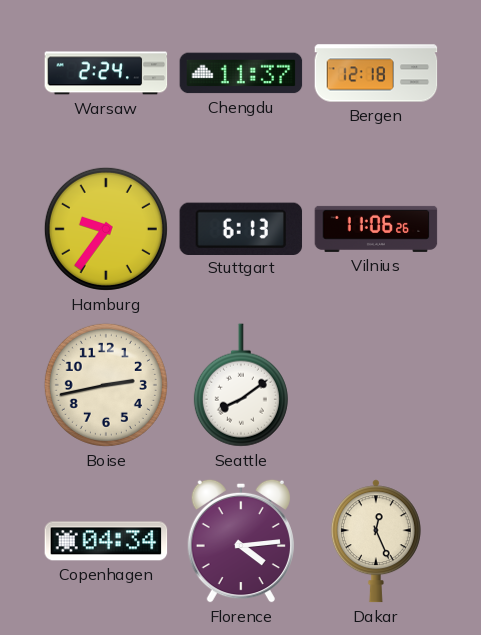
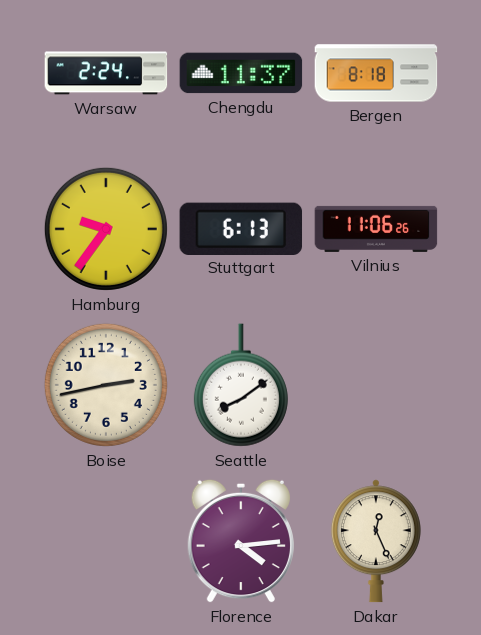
Bergen: 12:18 -> 8:18 (376, 73)
Copenhagen: 04:34 -> none (106, 541)
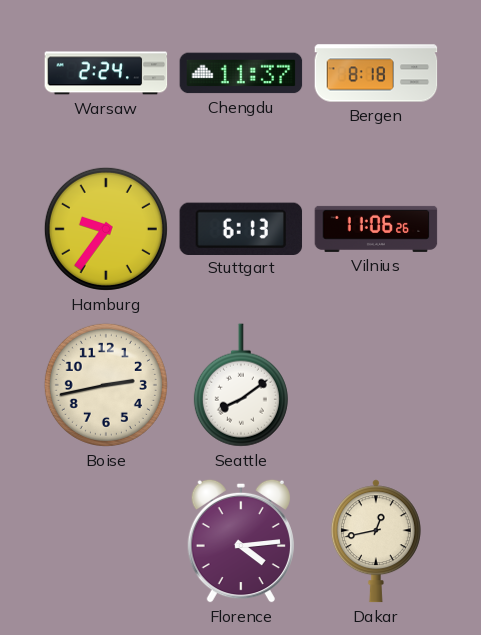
Dakar: 12:26 -> 12:43 (376, 541)
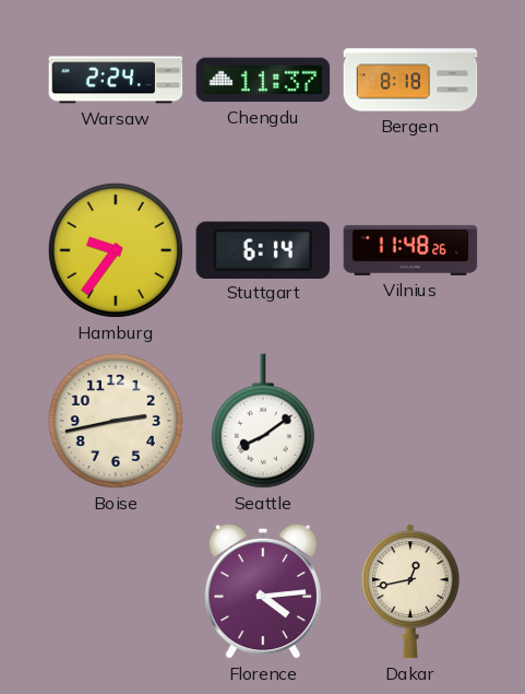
Stuttgart: 6:13 -> 6:14 (263, 249)
Vilnius: 11:06 -> 11:48 (410, 250)
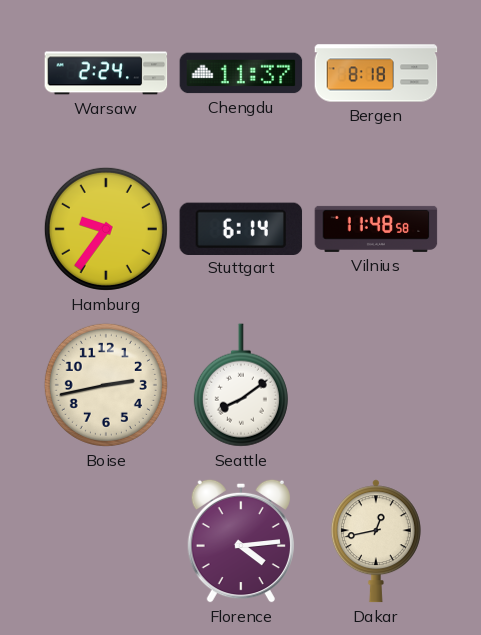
Vilnius: 11:48:26 -> 11:48:58 (376, 229)
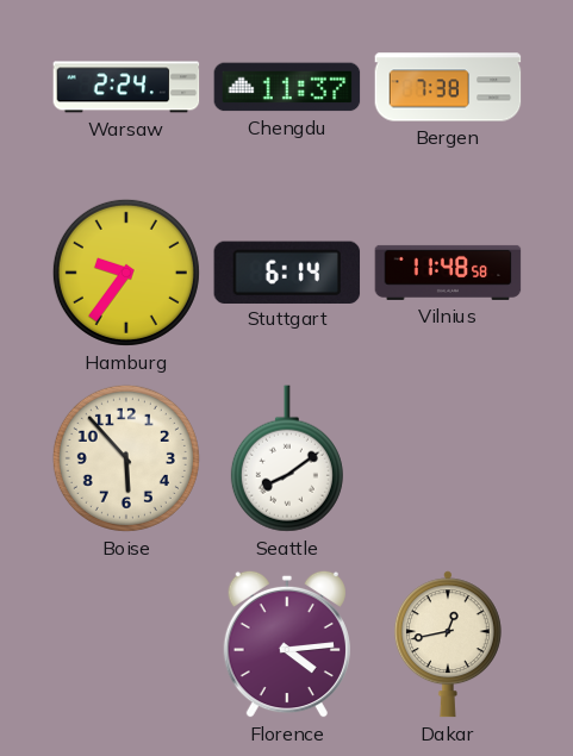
Bergen: 8:18 -> 7:38 (448, 87)
Boise: 2:43 -> 5:53 (126, 458)
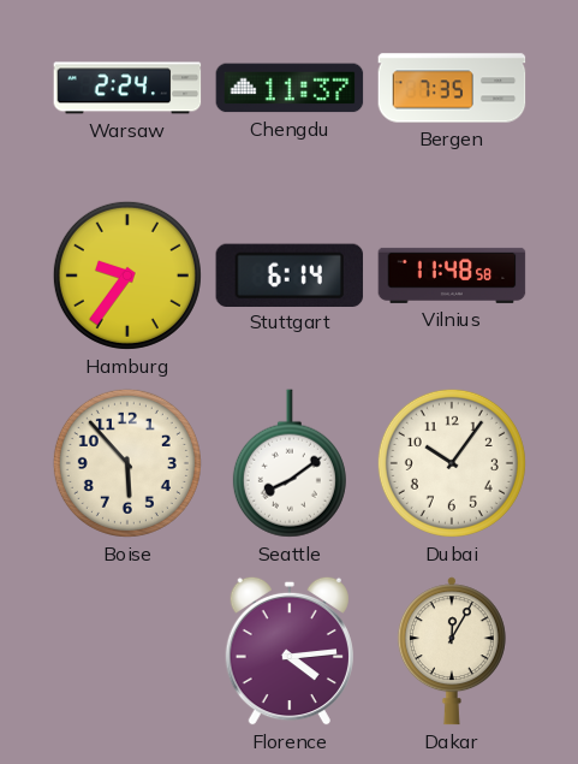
Bergen: 7:38 -> 7:35 (452, 88)
Dubai: none -> 10:06 (452, 463)
Dakar: 12:43 -> 12:05 (452, 651)
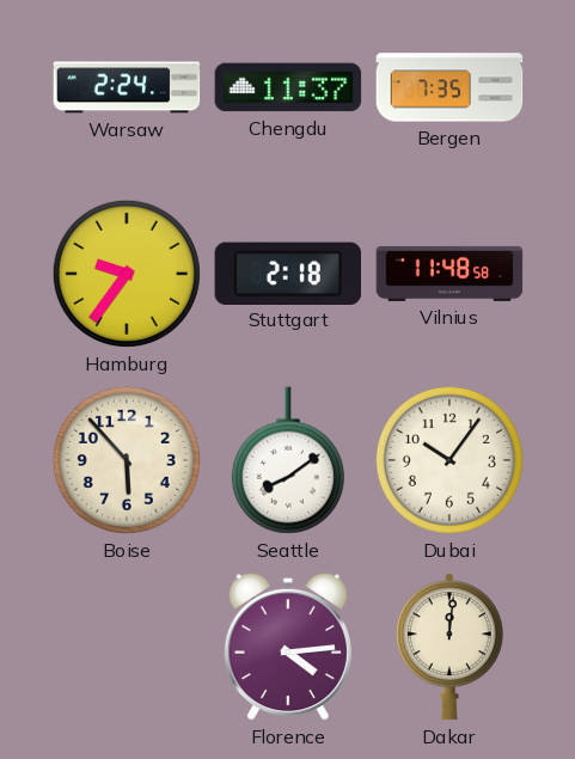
Stuttgart: 6:14 -> 2:18 (288, 273)
Dakar: 12:05 -> 12:01 (449, 647)
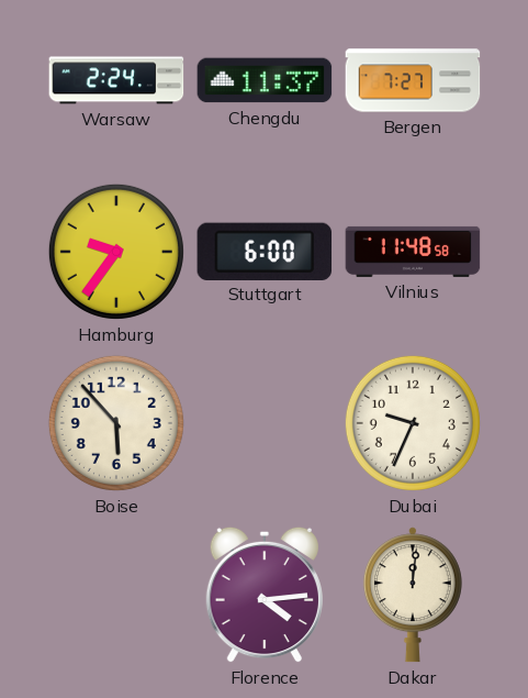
Bergen: 7:35 -> 7:27 (413, 80)
Stuttgart: 2:18 -> 6:00 (265, 251)
Seattle: 8:09 -> none (288, 460)
Dubai: 10:06 -> 9:34 (413, 423)
